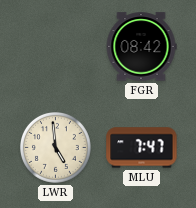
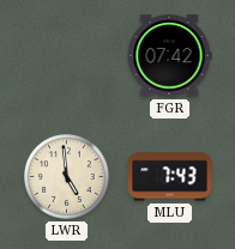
FGR: 08:42 -> 07:42 (169, 56)
MLU: 7:47 -> 7:43 (170, 177)
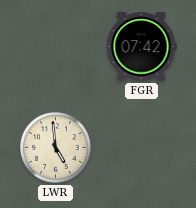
MLU: 7:43 -> none (170, 177)
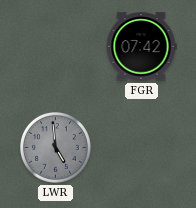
LWR dial: cream -> grey (56, 148)
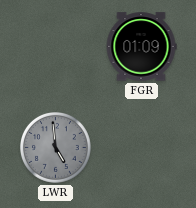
FGR: 07:42 -> 01:09 (141, 47)
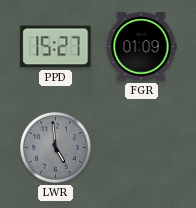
PPD: none -> 15:27 (56, 47)
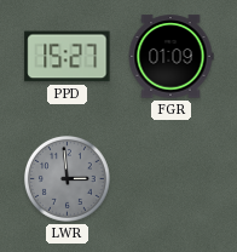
LWR: 4:59 -> 2:59 (68, 179)
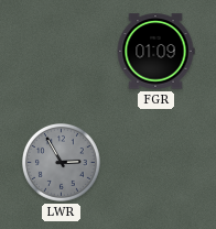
PPD: 15:27 -> none (68, 57)
LWR: 2:59 -> 2:55 (62, 163)
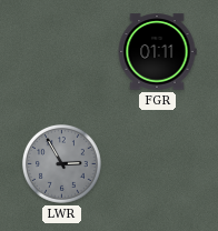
FGR: 01:09 -> 01:11 (157, 52)
